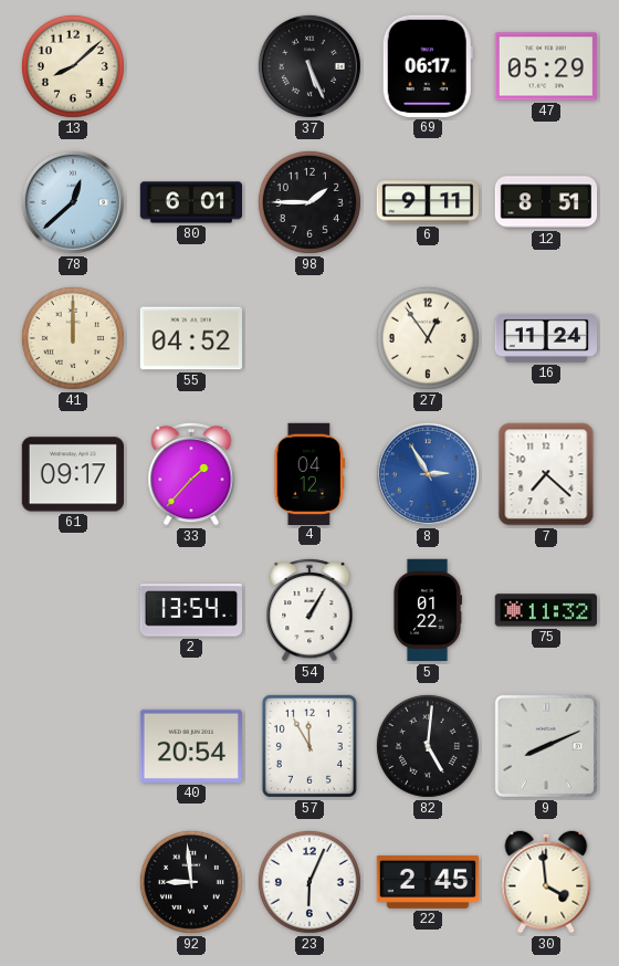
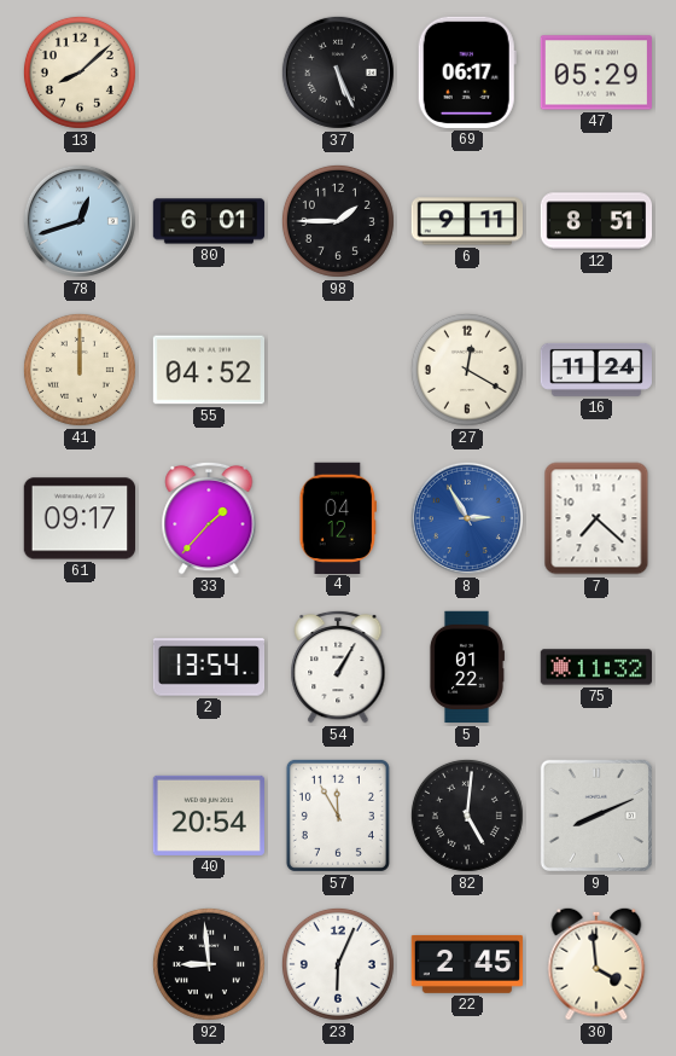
78: 12:38 -> 12:42 (80, 221)
27: 12:54 -> 12:20 (467, 370)
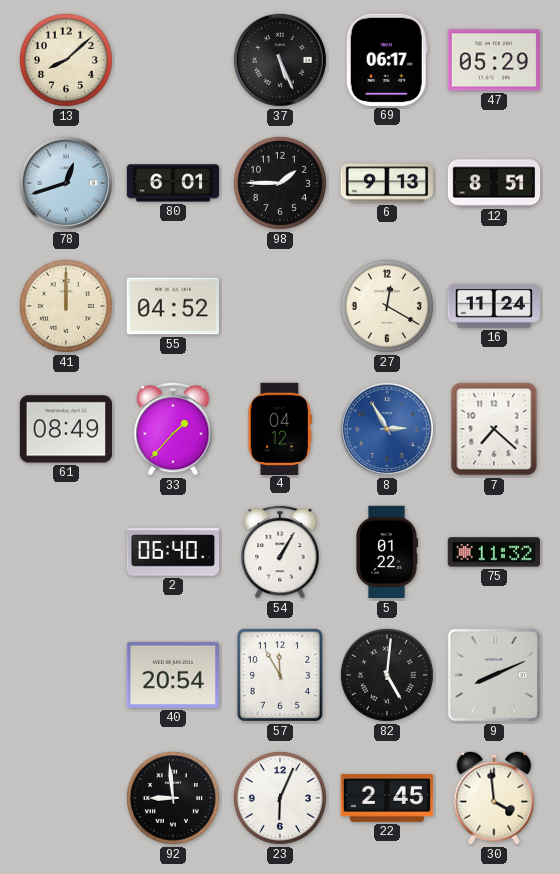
6: 9:11 -> 9:13 (386, 183)
61: 09:17 -> 08:49 (65, 429)
2: 13:54 -> 06:40 (173, 552)
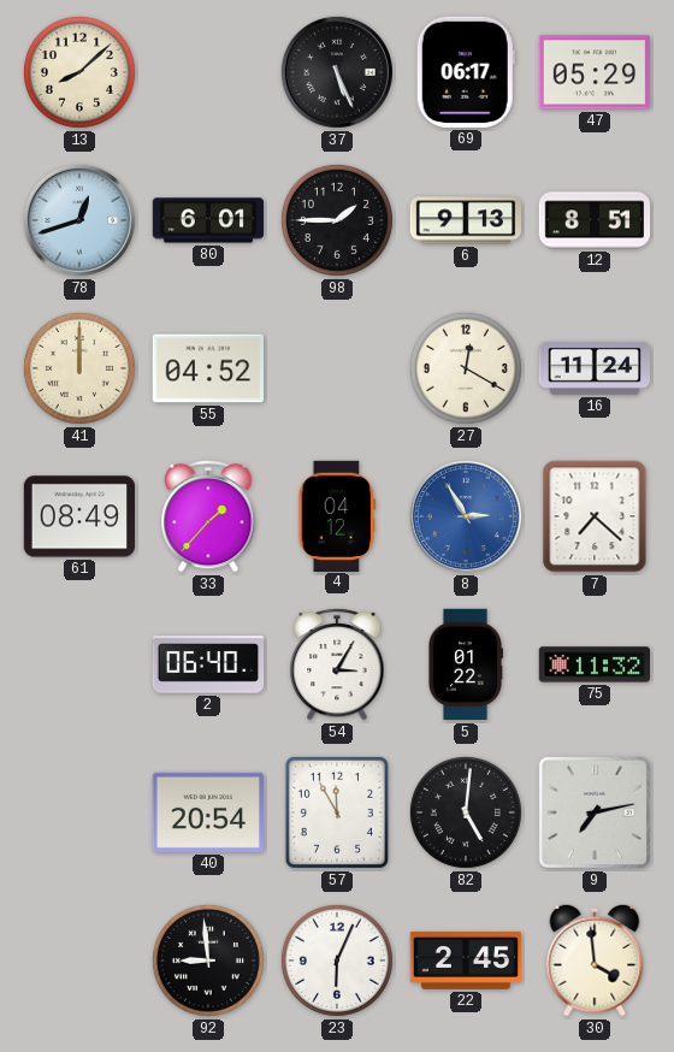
54: 1:05 -> 3:05 (337, 664)
9: 8:11 -> 7:13 (595, 812)
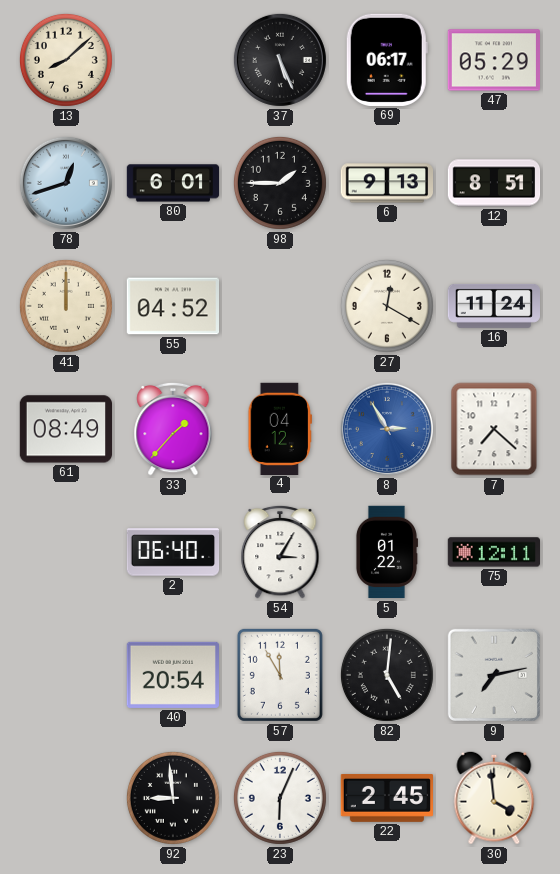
75: 11:32 -> 12:11 (493, 552)
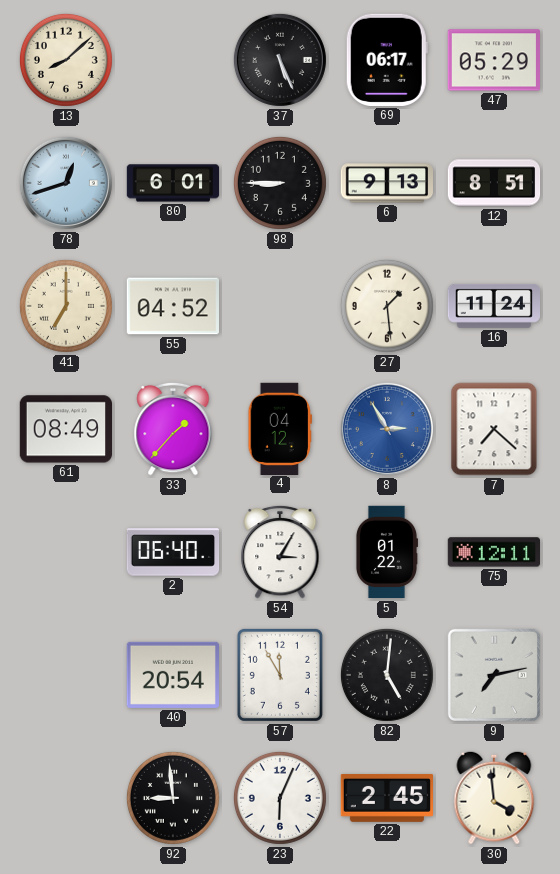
98: 1:45 -> 8:45 (280, 183)
41: 12:00 -> 7:00 (66, 306)
27: 12:20 -> 1:29 (387, 306)
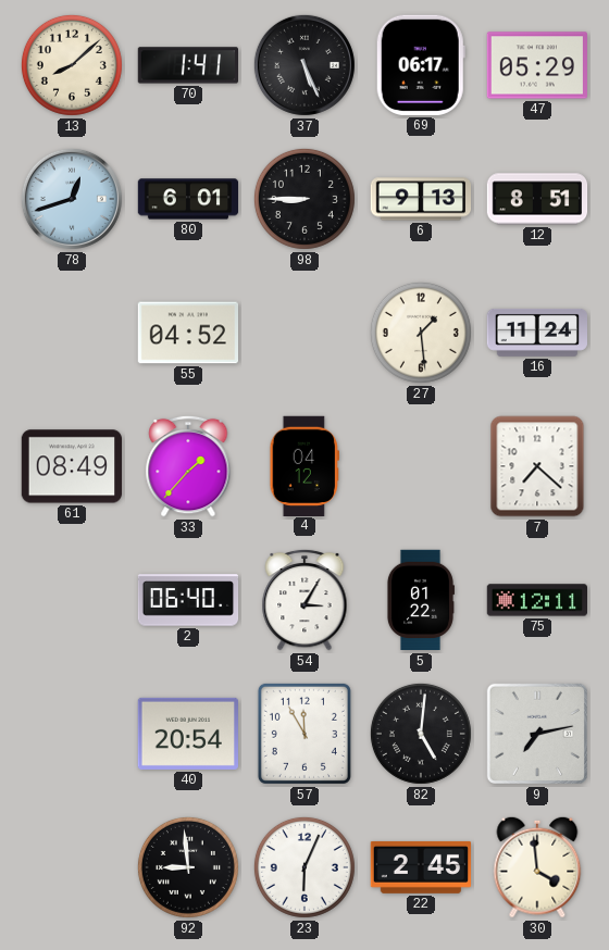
70: none -> 1:41 (187, 65)
41: 7:00 -> none (66, 306)
8: 2:55 -> none (387, 429)
